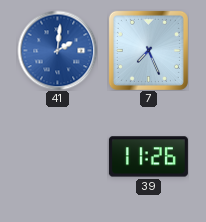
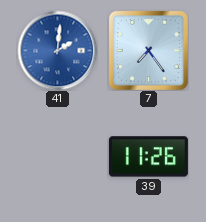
7: 7:26 -> 7:24 (148, 50)
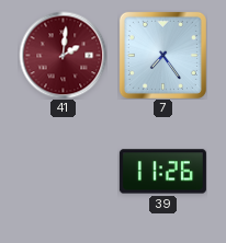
41 dial: blue -> burgundy (63, 55)
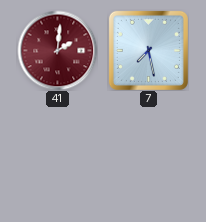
7: 7:24 -> 7:28 (148, 50)
39: 11:26 -> none (162, 172)
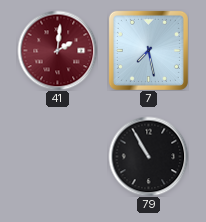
79: none -> 10:55 (148, 156)
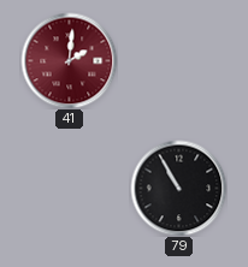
7: 7:28 -> none (148, 50)
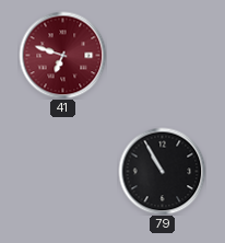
41: 2:01 -> 6:48 (62, 55)
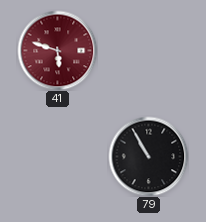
41: 6:48 -> 5:48 (57, 50)
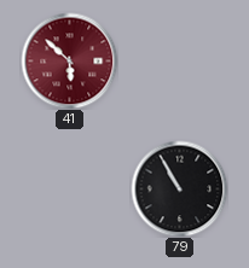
41: 5:48 -> 5:52 (69, 60)
